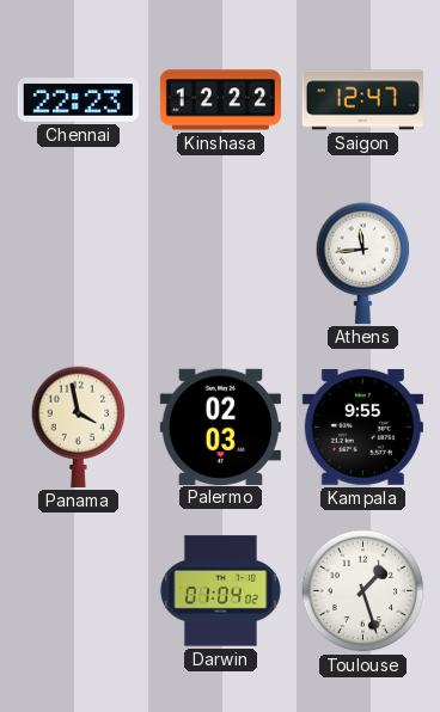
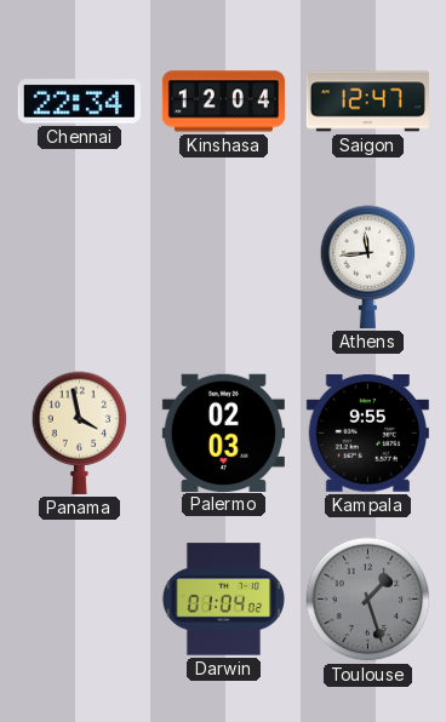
Chennai: 22:23 -> 22:34 (79, 102)
Kinshasa: 12:22 -> 12:04 (223, 102)
Toulouse dial: white -> grey (368, 600)
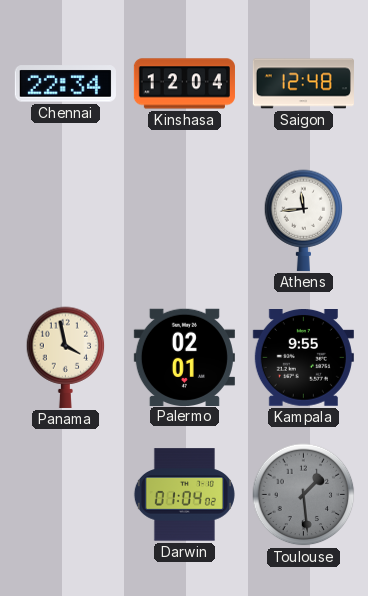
Saigon: 12:47 -> 12:48 (303, 84)
Palermo: 02:03 -> 02:01 (184, 357)
Toulouse: 1:27 -> 1:29 (304, 495)
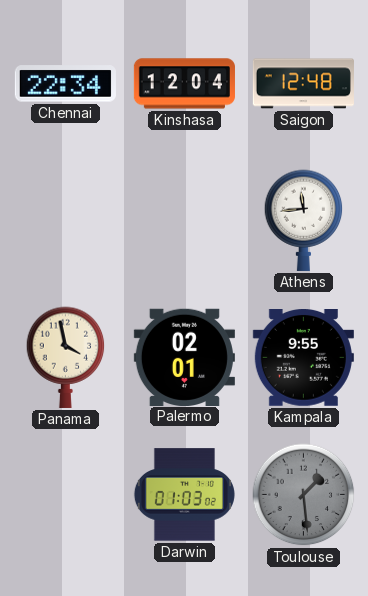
Darwin: 01:04 -> 01:03 (184, 495)
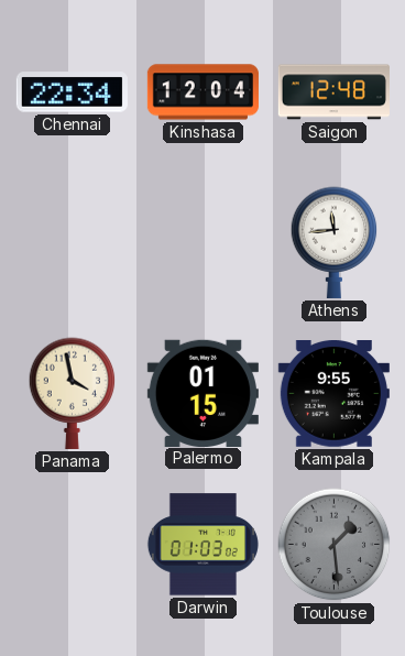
Palermo: 02:01 -> 01:15 (202, 393)
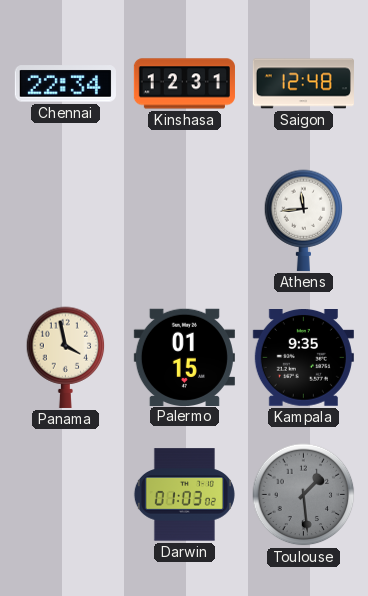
Kinshasa: 12:04 -> 12:31 (184, 84)
Kampala: 9:55 -> 9:35 (303, 358)
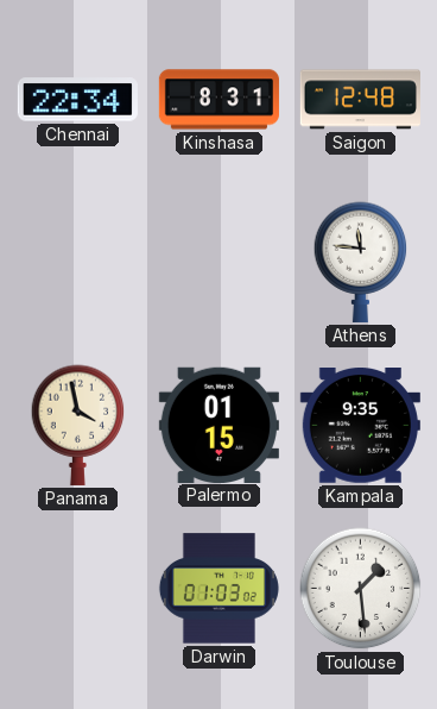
Kinshasa: 12:31 -> 8:31 (218, 100)
Athens: 11:44 -> 11:46 (361, 262)
Toulouse dial: grey -> white (361, 589)
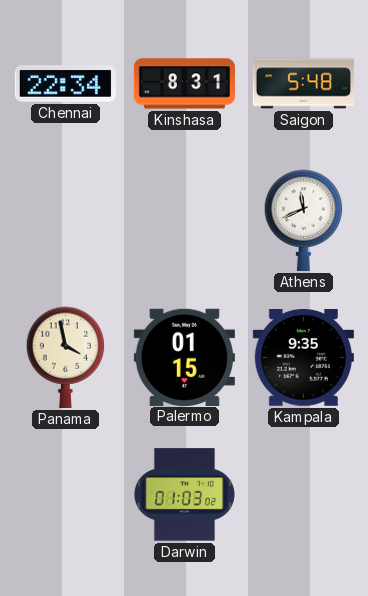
Saigon: 12:48 -> 5:48 (303, 84)
Athens: 11:46 -> 11:41 (304, 220)
Toulouse: 1:29 -> none (361, 589)
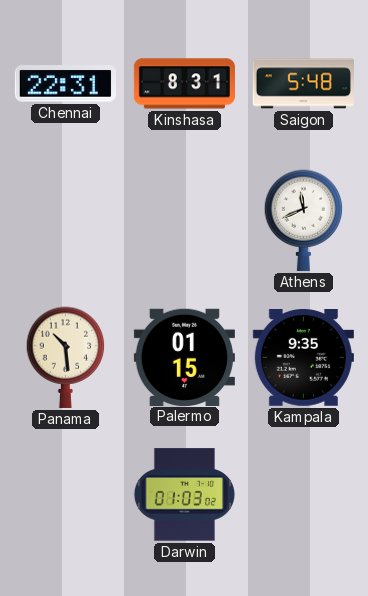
Chennai: 22:34 -> 22:31 (65, 84)
Panama: 3:58 -> 10:29 (66, 357)
